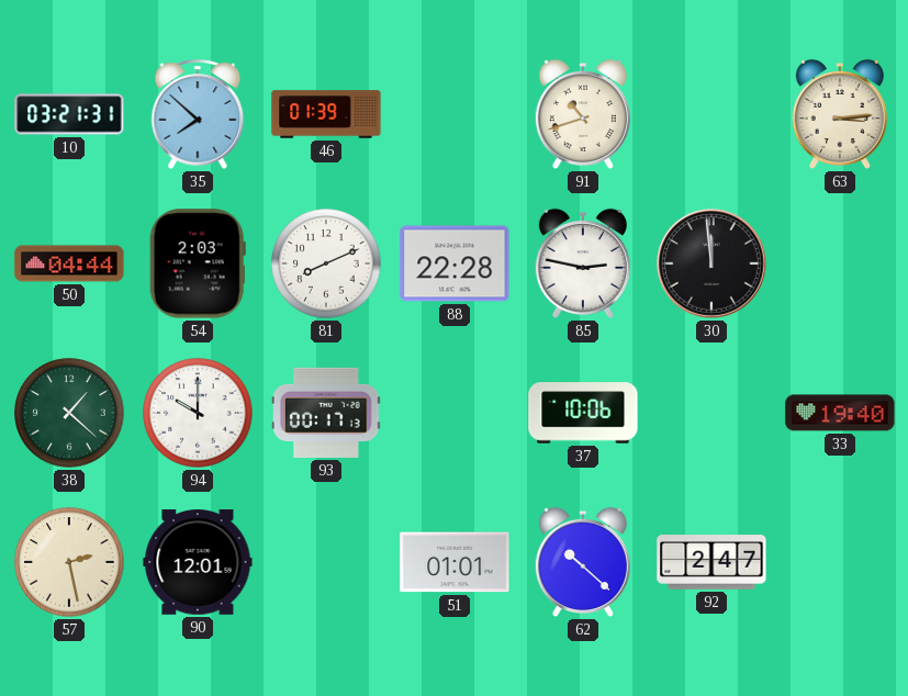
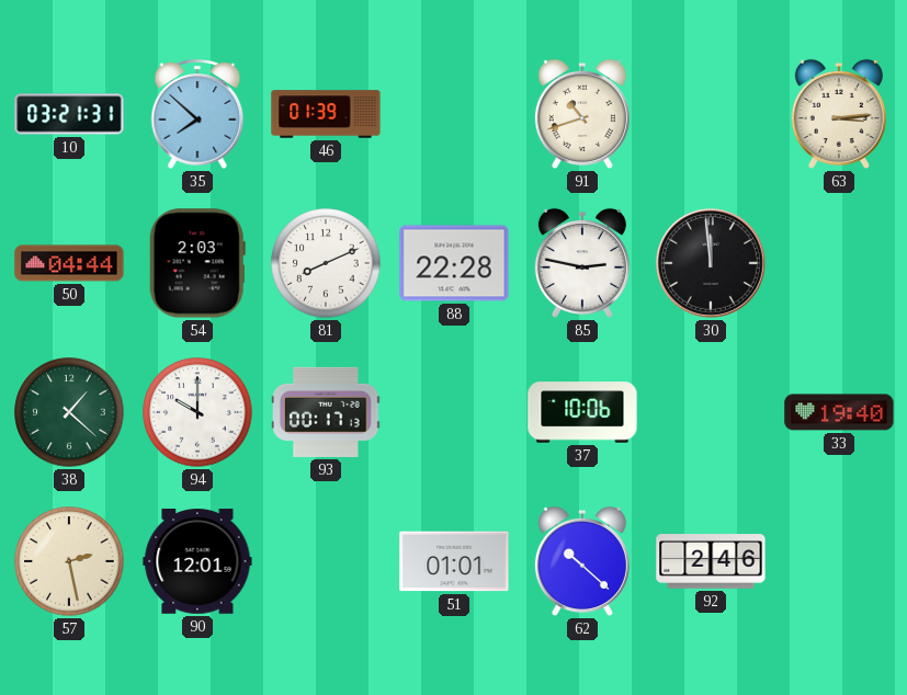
92: 2:47 -> 2:46 (711, 561)
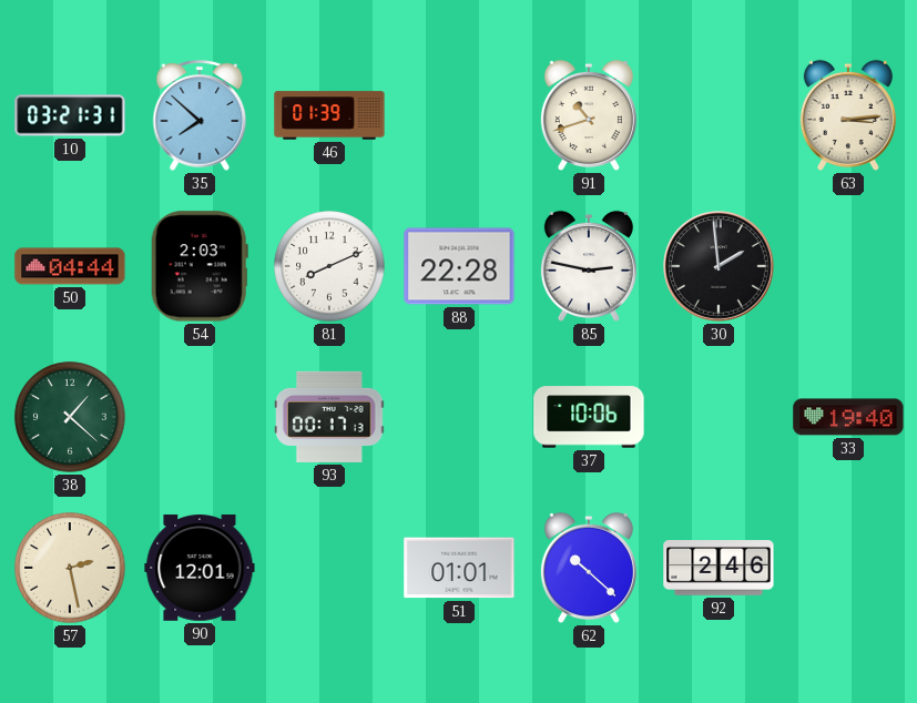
30: 11:59 -> 1:59 (720, 267)
94: 10:00 -> none (197, 412)
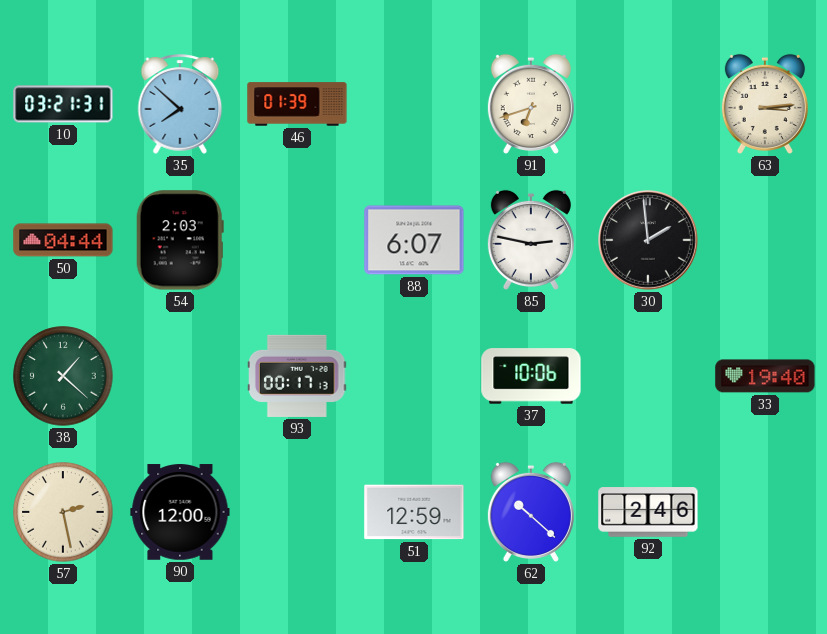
91: 10:42 -> 6:42 (531, 104)
81: 8:11 -> none (329, 266)
88: 22:28 -> 6:07 (414, 240)
90: 12:01 -> 12:00 (180, 512)
51: 01:01 -> 12:59 (414, 512)
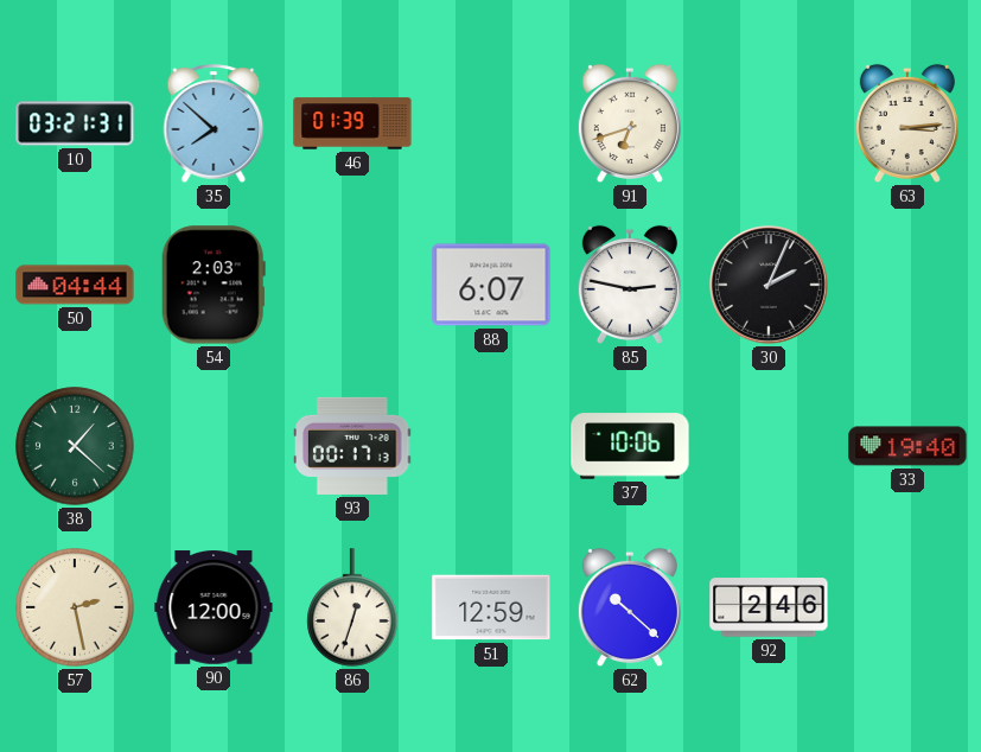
30: 1:59 -> 2:04 (770, 286)
86: none -> 12:33 (352, 607)
